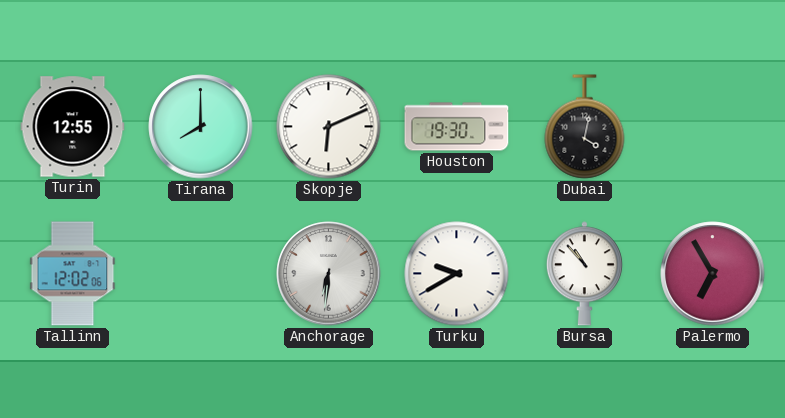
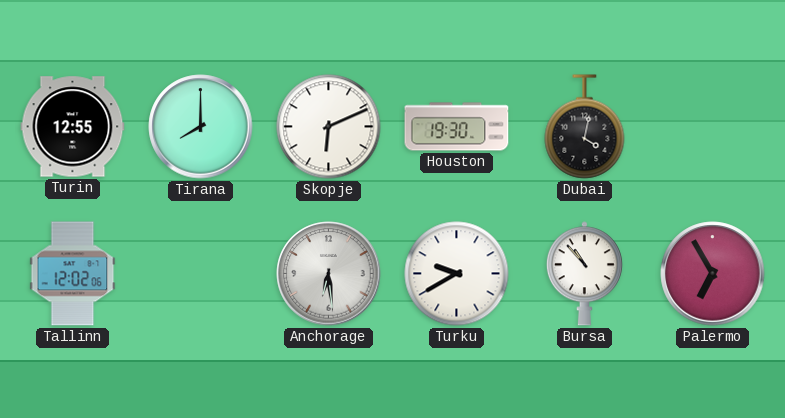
Anchorage: 6:31 -> 6:29 (329, 274)
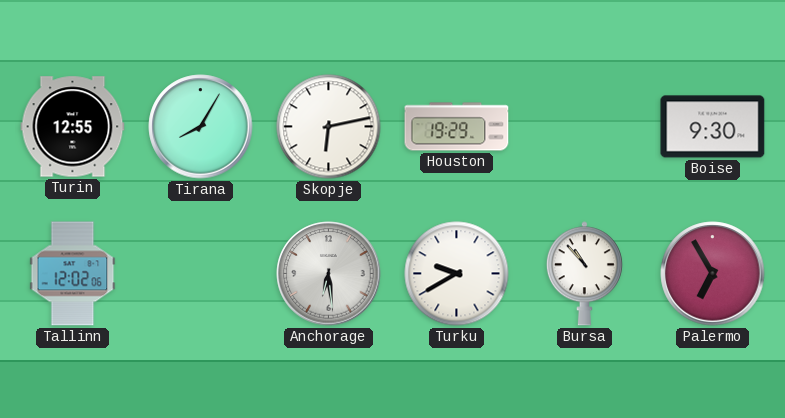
Tirana: 8:00 -> 8:05 (201, 127)
Skopje: 6:11 -> 6:13 (329, 127)
Houston: 19:30 -> 19:29 (457, 127)
Dubai: 4:02 -> none (585, 127)
Boise: none -> 9:30 (713, 127)
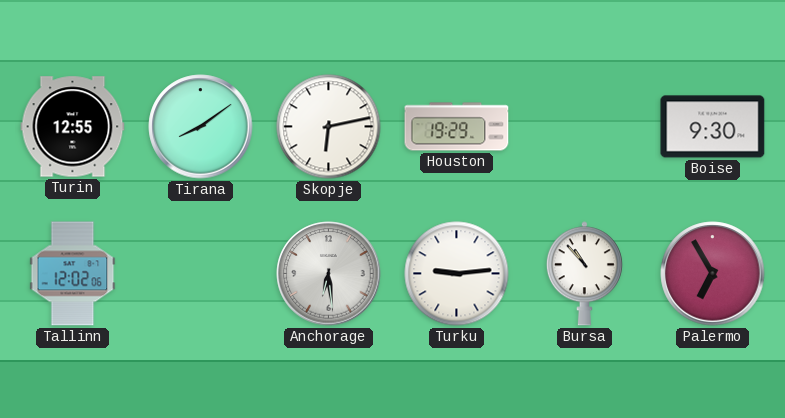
Tirana: 8:05 -> 8:09 (201, 127)
Turku: 9:40 -> 9:14 (457, 274)
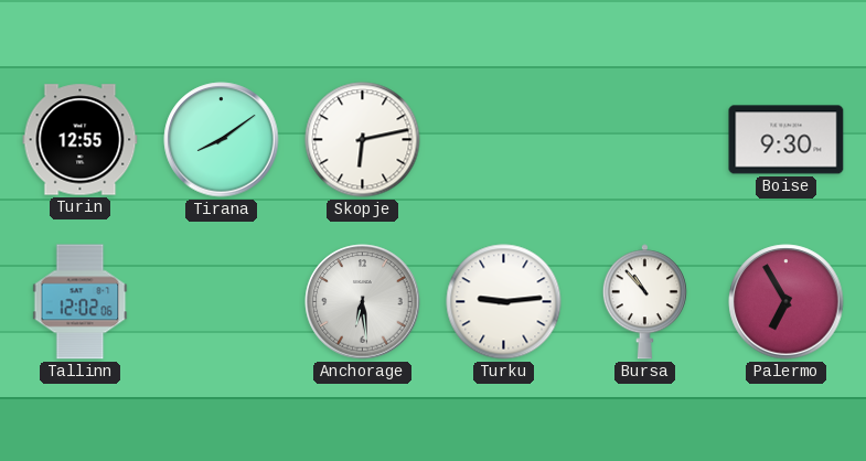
Houston: 19:29 -> none (457, 127)
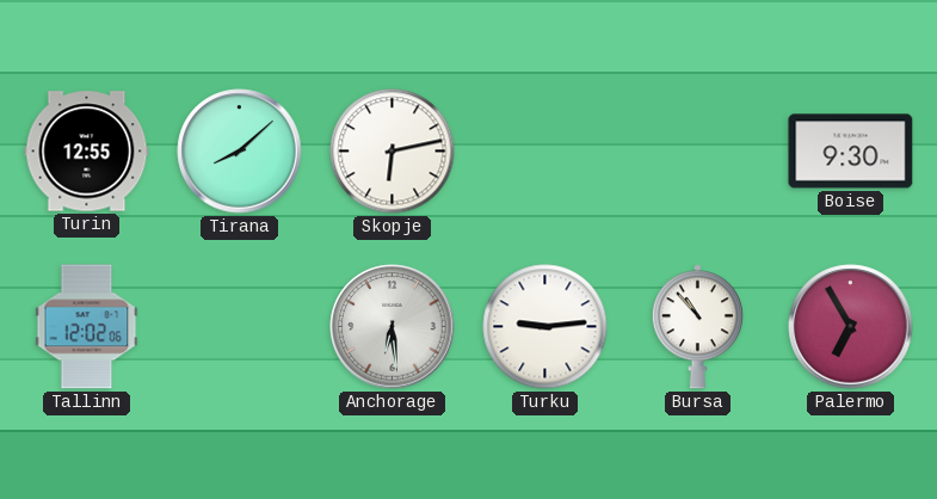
Tirana: 8:09 -> 8:08 (240, 152)
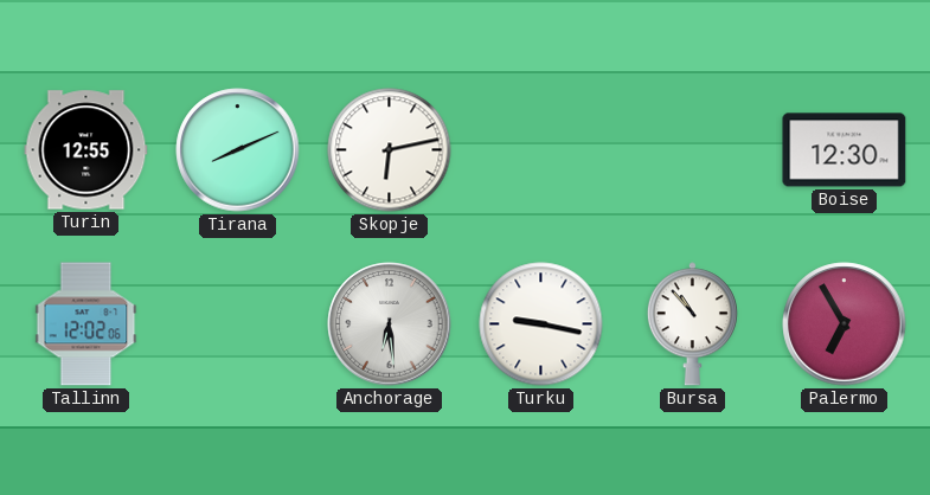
Tirana: 8:08 -> 8:11 (238, 150)
Boise: 9:30 -> 12:30 (845, 150)
Turku: 9:14 -> 9:17 (541, 324)
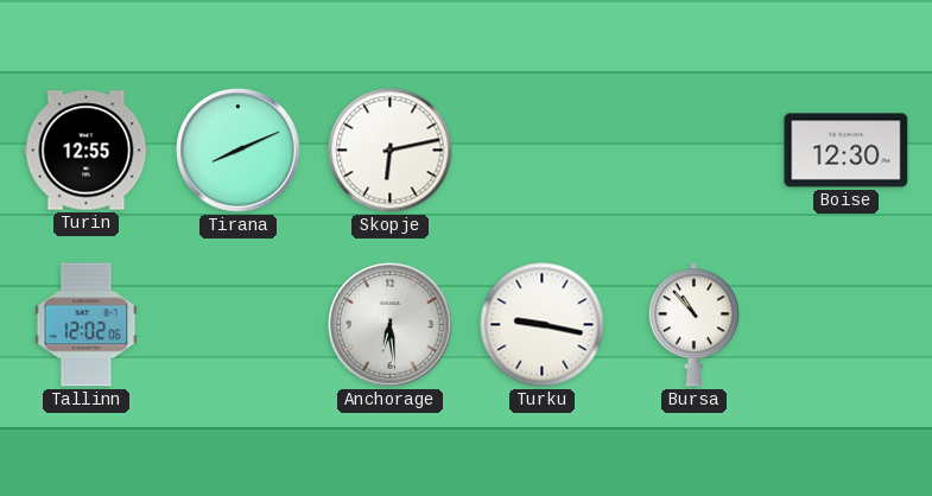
Palermo: 6:55 -> none (845, 324)
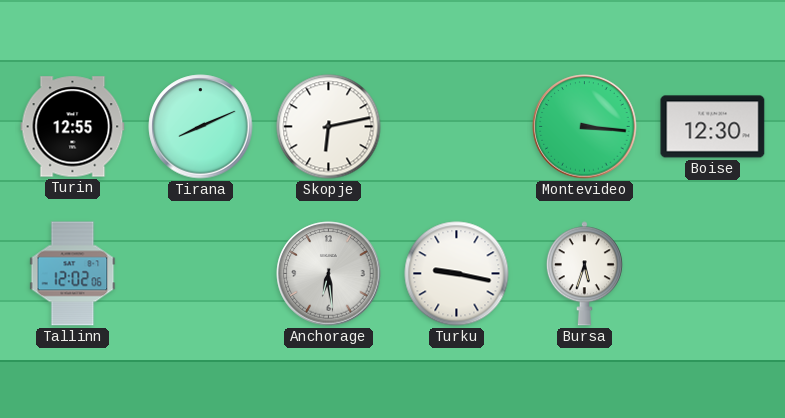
Montevideo: none -> 3:16 (585, 127)
Bursa: 10:53 -> 5:33 (584, 274)
